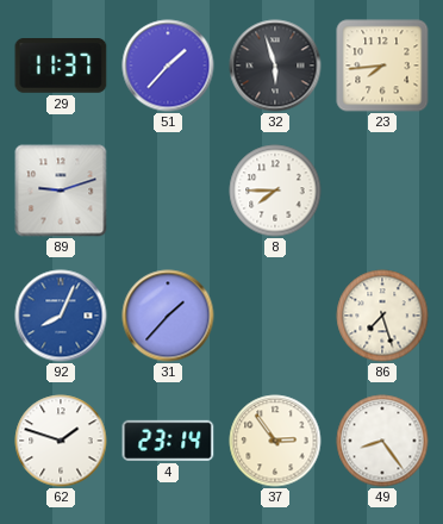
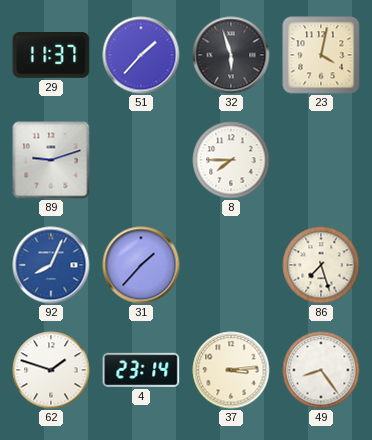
23: 7:44 -> 4:02 (321, 55)
37: 2:54 -> 3:14 (231, 370)
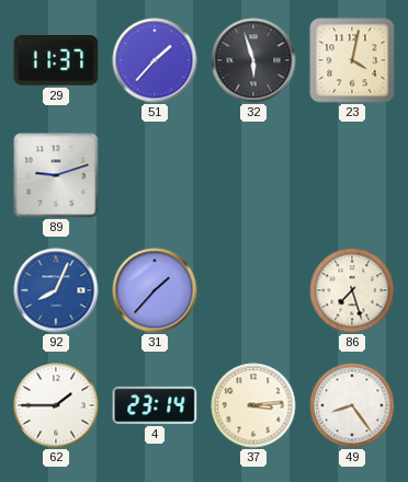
8: 7:45 -> none (231, 160)
62: 1:48 -> 1:45 (56, 405)
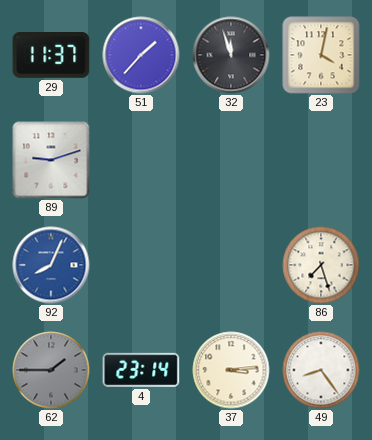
32: 5:57 -> 11:57 (231, 55)
31: 1:37 -> none (155, 290)
62 dial: white -> grey (51, 370)
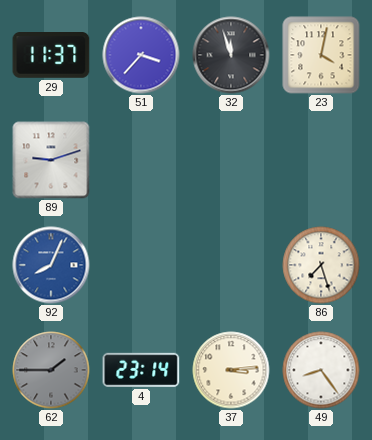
51: 1:37 -> 3:37 (141, 55)
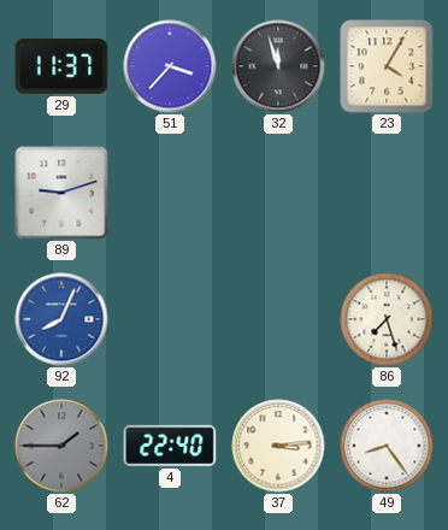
23: 4:02 -> 4:05 (387, 66)
4: 23:14 -> 22:40 (170, 446)
